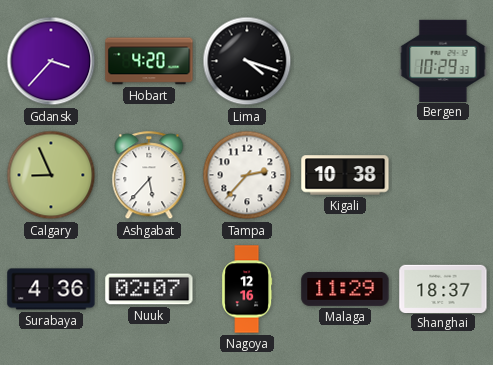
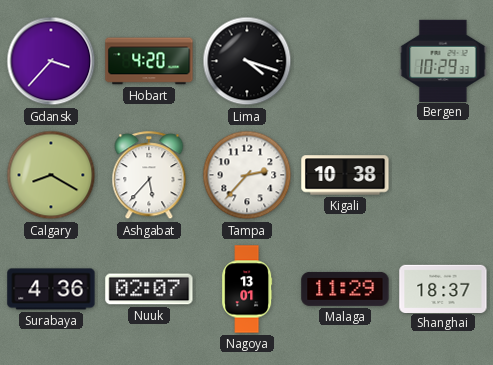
Calgary: 8:56 -> 8:20 (51, 175)
Nagoya: 12:16 -> 13:01 (247, 289)
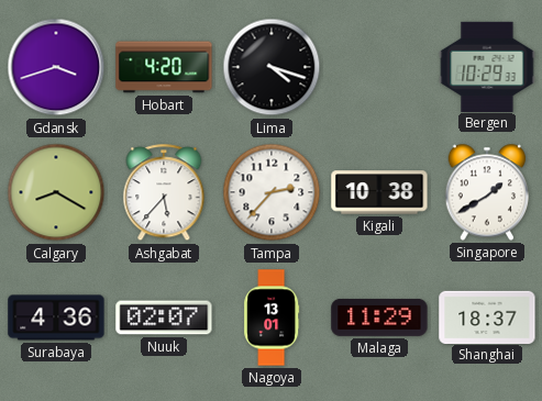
Gdansk: 3:37 -> 3:42 (56, 67)
Singapore: none -> 1:40 (487, 192)
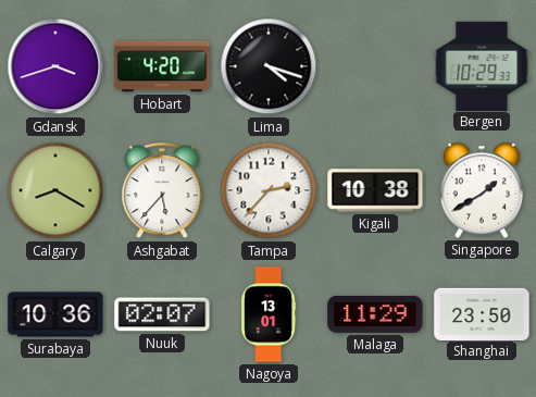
Surabaya: 4:36 -> 10:36 (55, 314)
Shanghai: 18:37 -> 23:50 (482, 313)
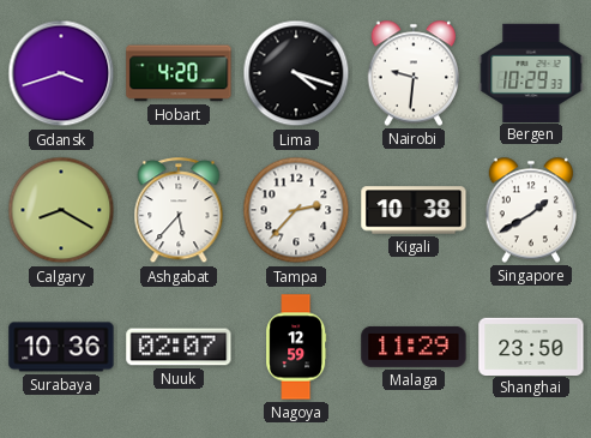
Nairobi: none -> 9:31 (414, 73)
Nagoya: 13:01 -> 12:59 (296, 347)
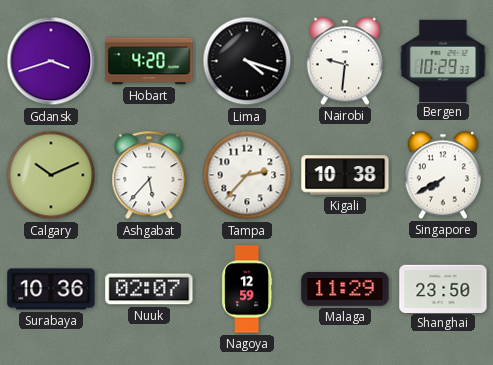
Calgary: 8:20 -> 10:11 (51, 175)
Singapore: 1:40 -> 7:40 (443, 175)
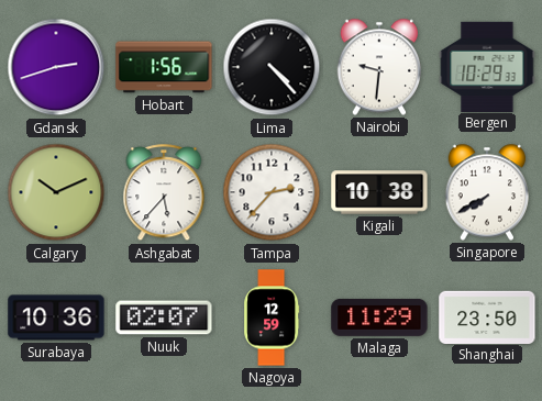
Gdansk: 3:42 -> 2:42 (56, 67)
Hobart: 4:20 -> 1:56 (164, 67)
Lima: 4:18 -> 4:23 (272, 67)
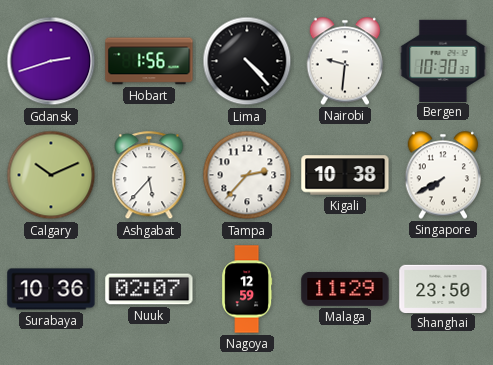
Bergen: 10:29 -> 10:30 (443, 60)
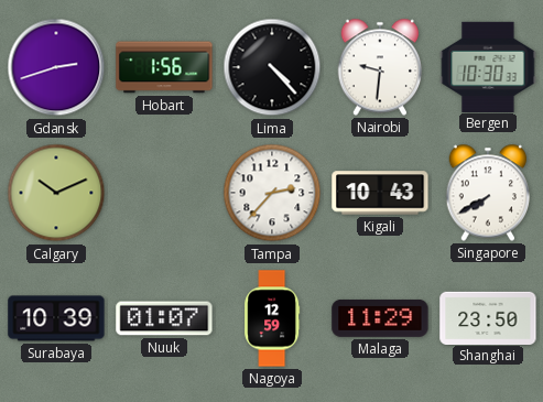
Ashgabat: 5:37 -> none (149, 176)
Kigali: 10:38 -> 10:43 (380, 193)
Surabaya: 10:36 -> 10:39 (56, 318)
Nuuk: 02:07 -> 01:07 (164, 318)
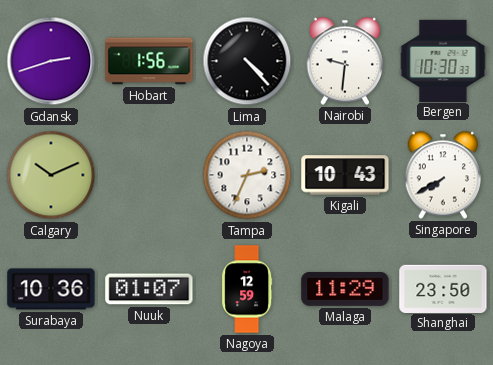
Tampa: 2:37 -> 2:34 (247, 175)
Surabaya: 10:39 -> 10:36 (51, 289)
